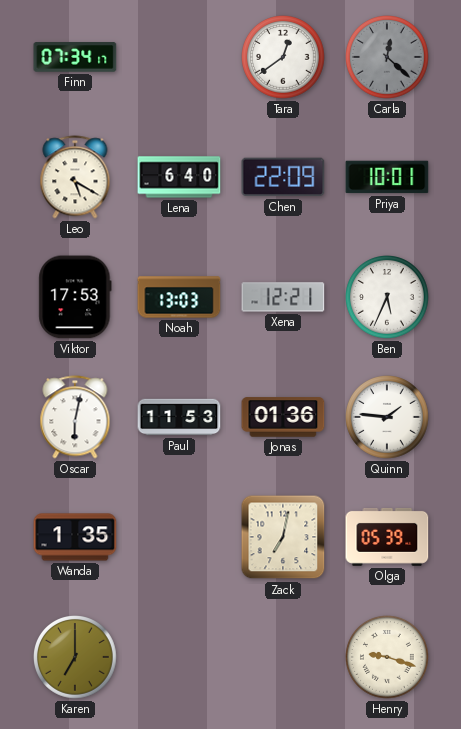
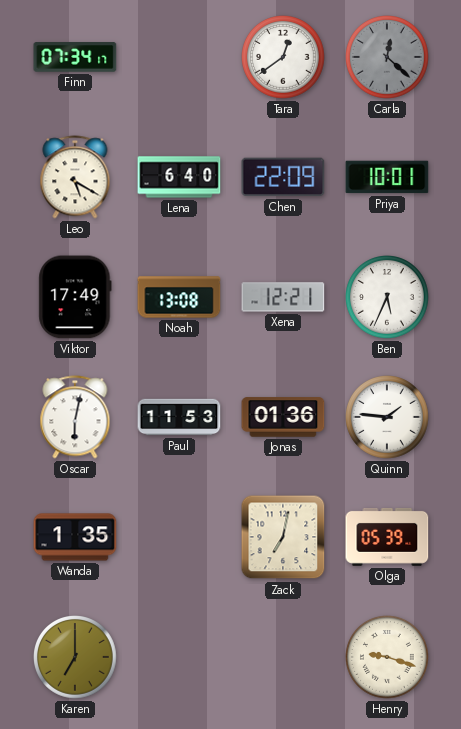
Viktor: 17:53 -> 17:49 (75, 297)
Noah: 13:03 -> 13:08 (179, 297)
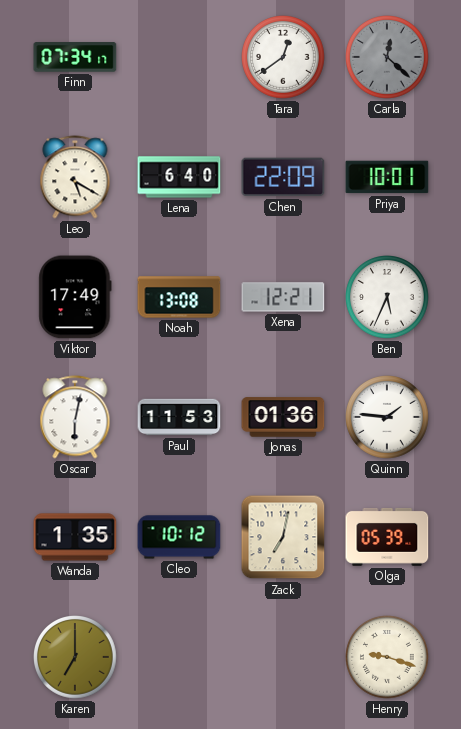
Cleo: none -> 10:12 (179, 537)
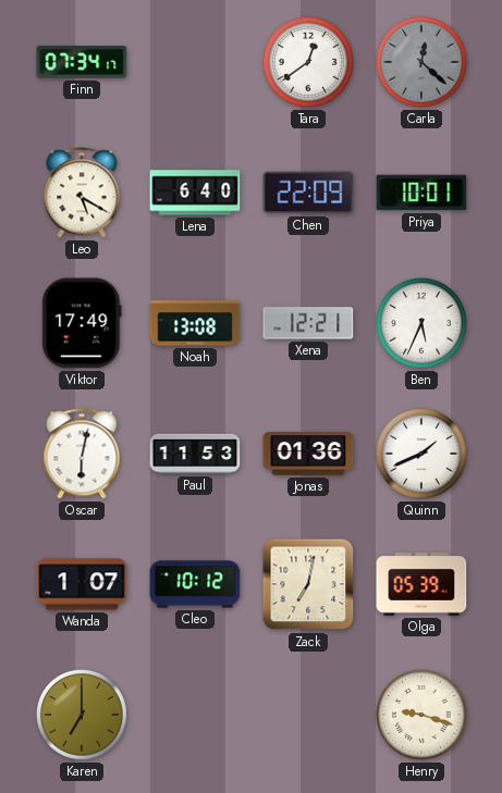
Quinn: 1:46 -> 1:41 (423, 455)
Wanda: 1:35 -> 1:07 (82, 584)
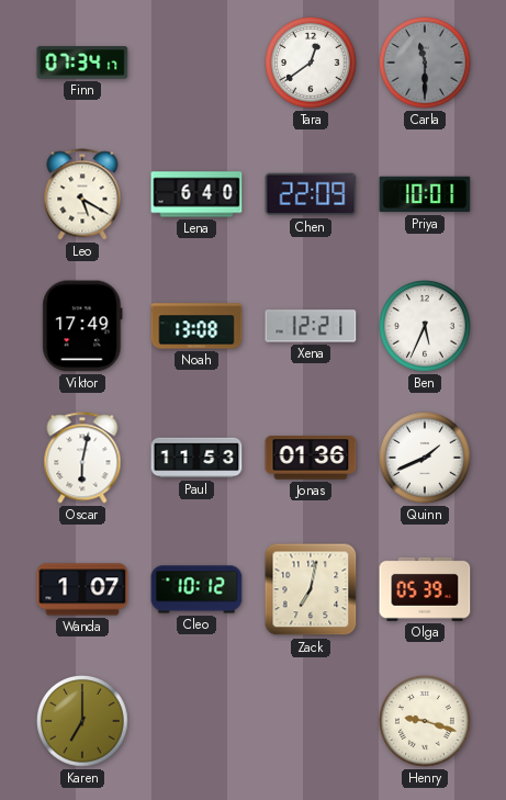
Carla: 12:22 -> 11:30 (426, 64)
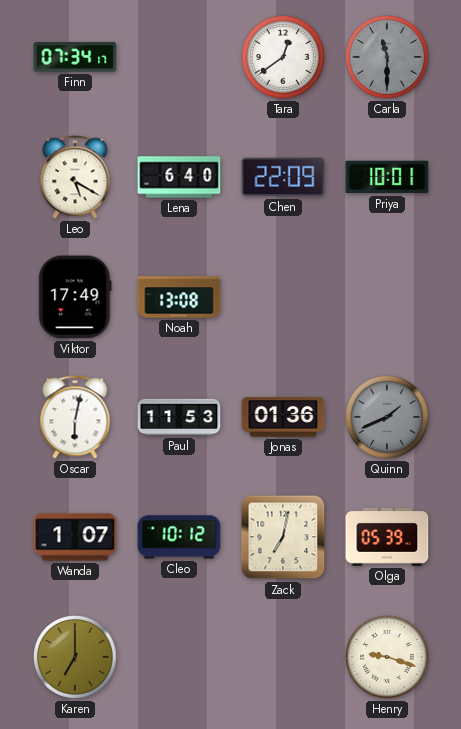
Xena: 12:21 -> none (311, 326)
Ben: 5:34 -> none (426, 327)
Quinn dial: white -> grey (388, 418)
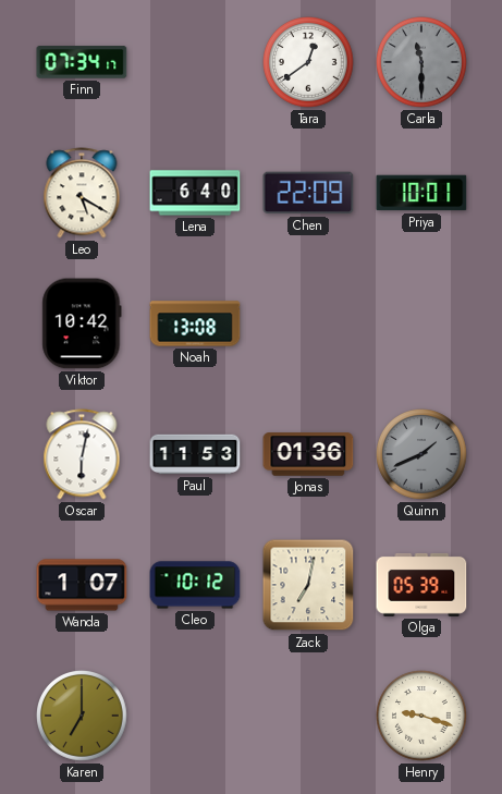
Viktor: 17:49 -> 10:42 (82, 323)
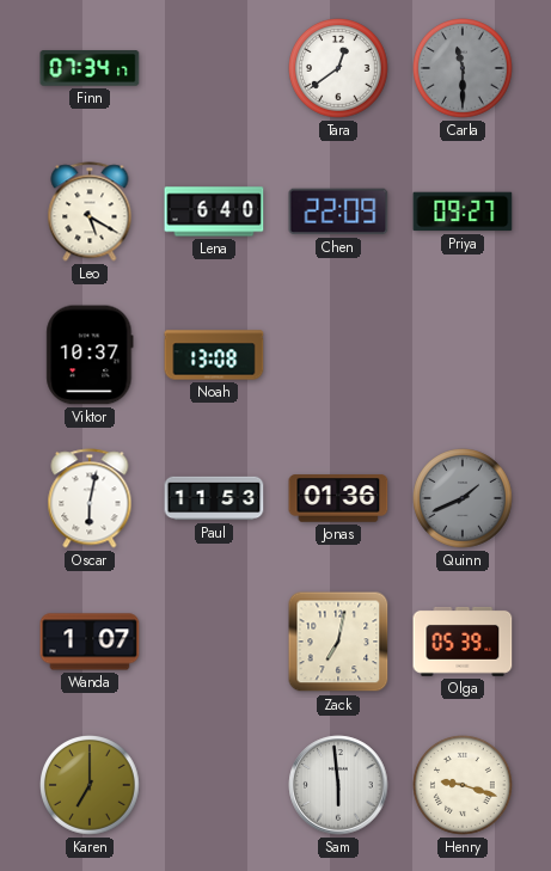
Priya: 10:01 -> 09:27 (463, 211)
Viktor: 10:42 -> 10:37 (90, 355)
Cleo: 10:12 -> none (195, 585)
Sam: none -> 5:59 (338, 785)
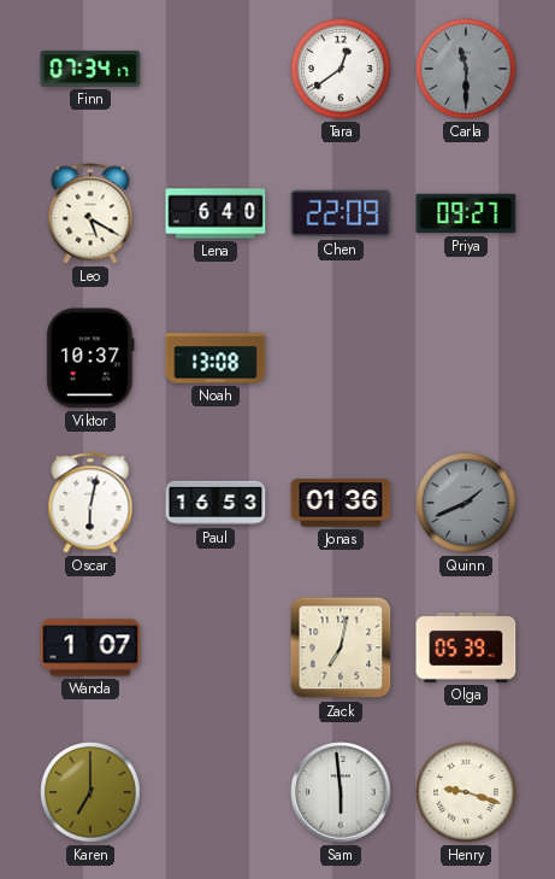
Paul: 11:53 -> 16:53 (215, 503)
